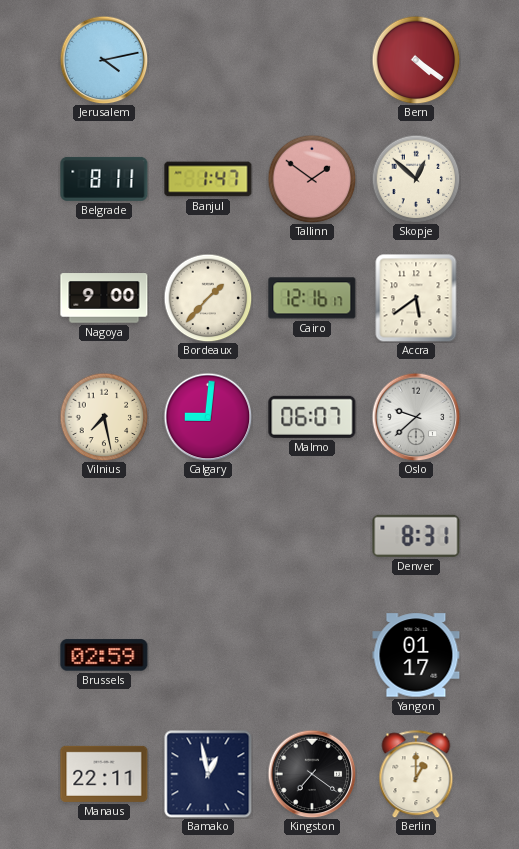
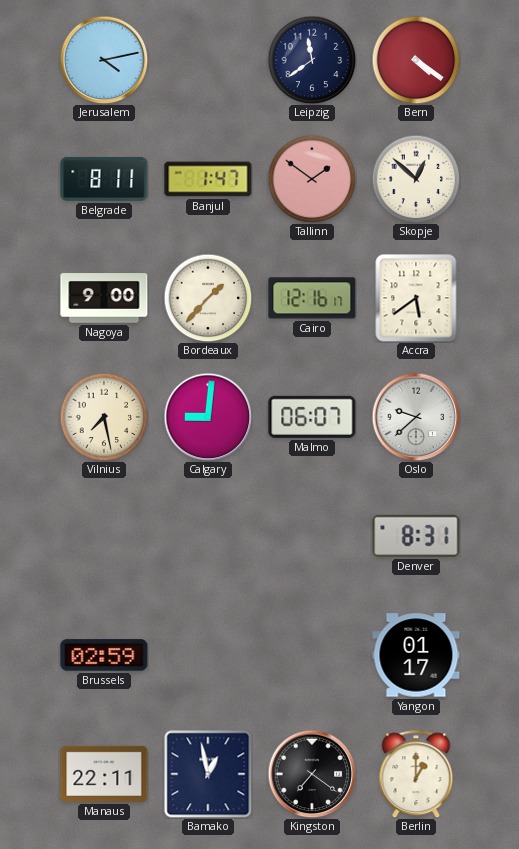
Leipzig: none -> 11:39 (312, 60)
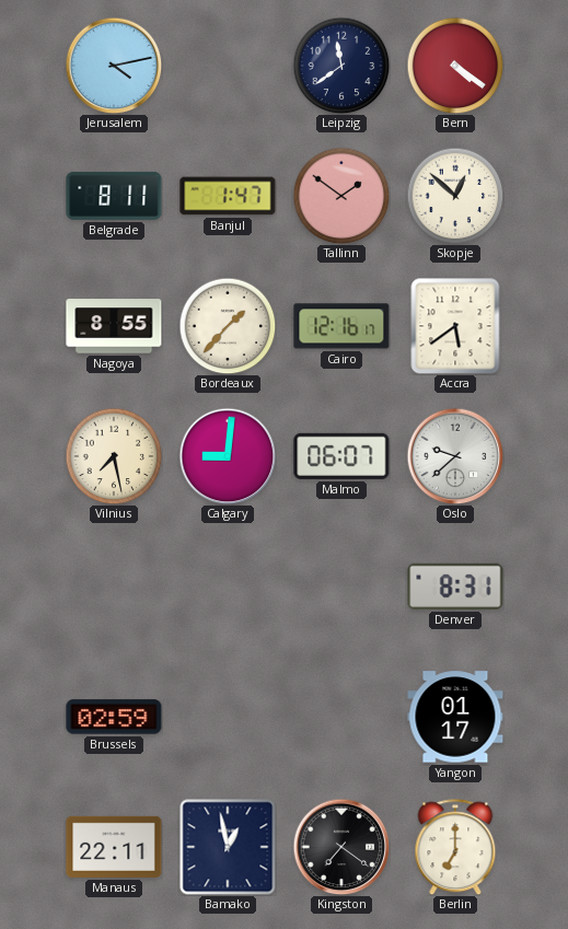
Nagoya: 9:00 -> 8:55 (114, 326)
Berlin: 1:00 -> 7:00 (455, 847)
